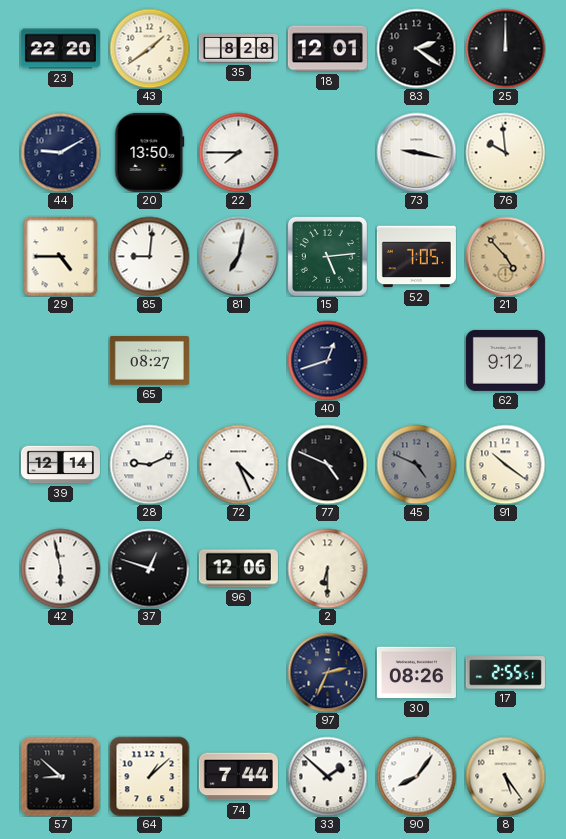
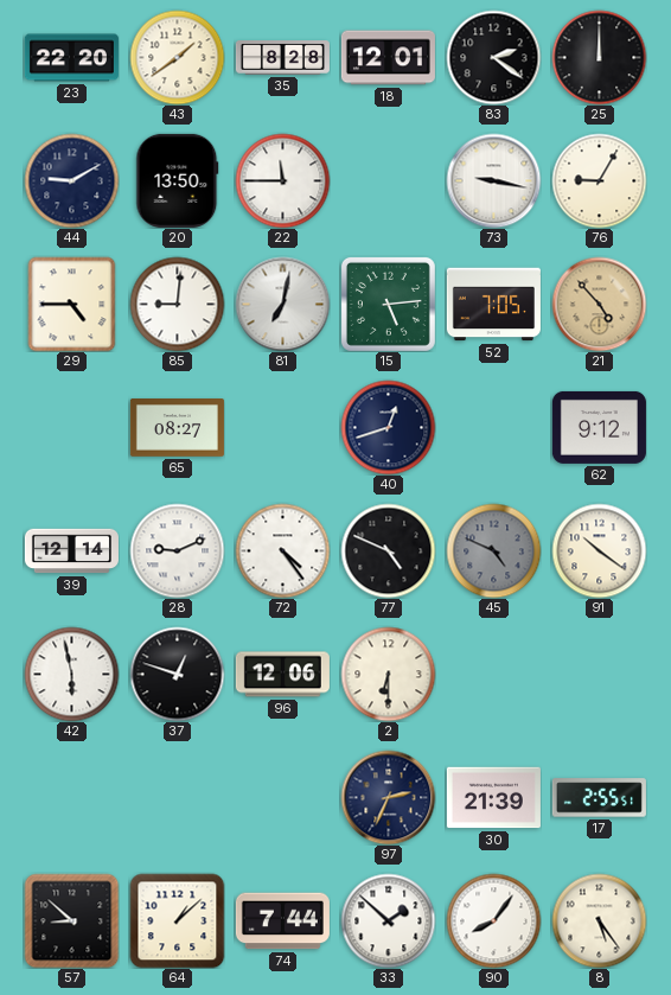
22: 7:45 -> 11:45 (282, 180)
76: 9:59 -> 9:05 (599, 180)
72: 4:26 -> 4:24 (282, 550)
30: 08:26 -> 21:39 (493, 798)
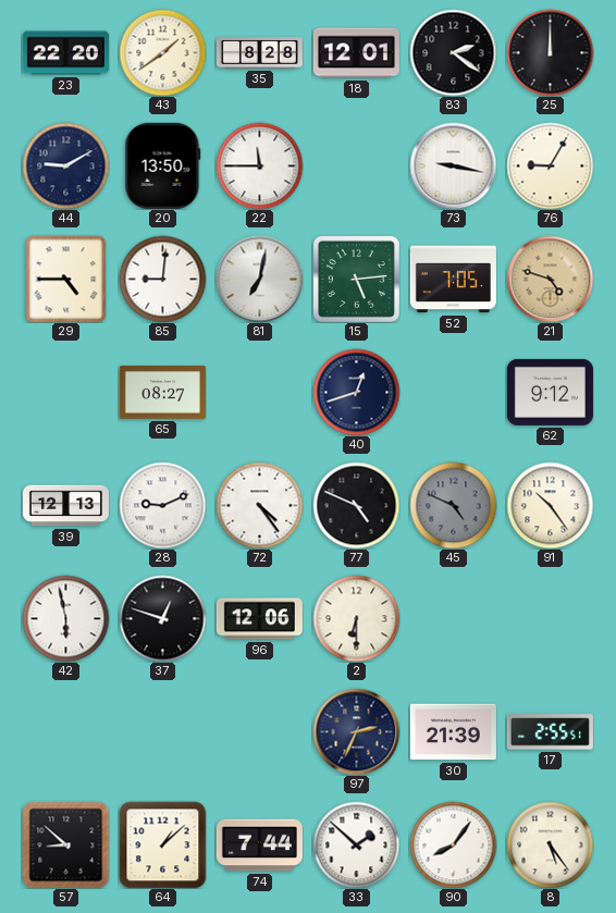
21: 4:53 -> 4:48 (550, 279)
39: 12:14 -> 12:13 (65, 506)
91: 10:21 -> 10:24 (550, 505)
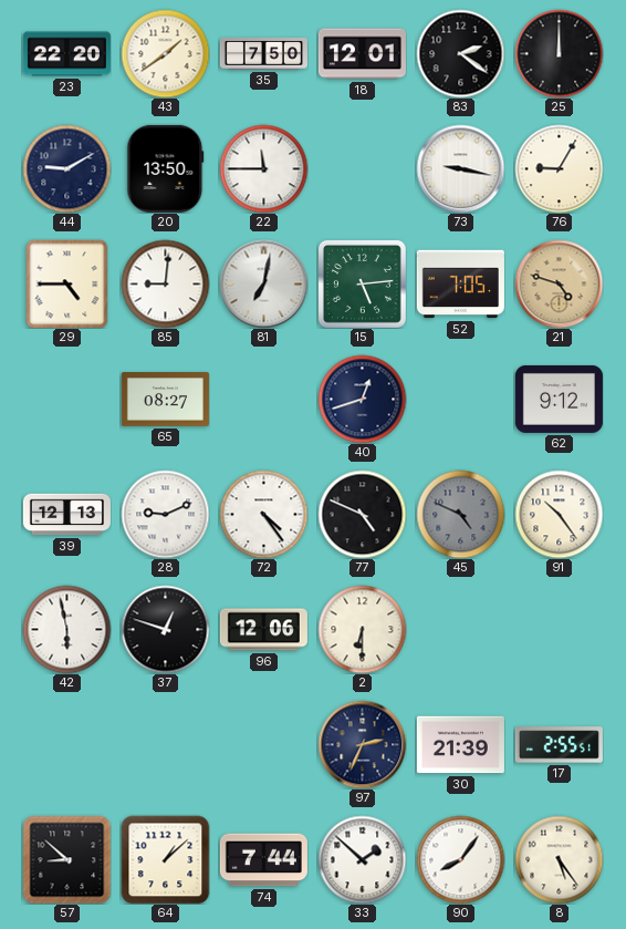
35: 8:28 -> 7:50 (263, 54)
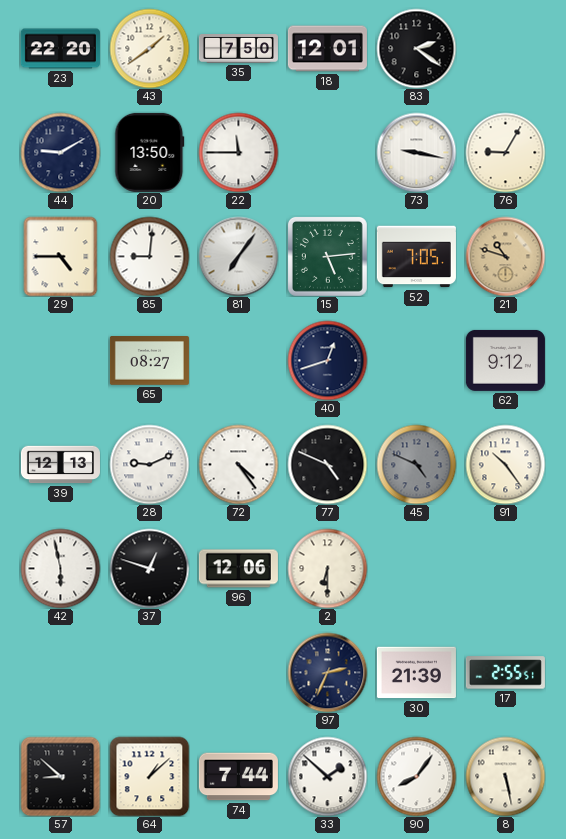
25: 12:00 -> none (559, 53)
81: 7:02 -> 7:06 (238, 256)
21: 4:48 -> 10:48 (505, 256)
8: 5:24 -> 5:28 (505, 776)
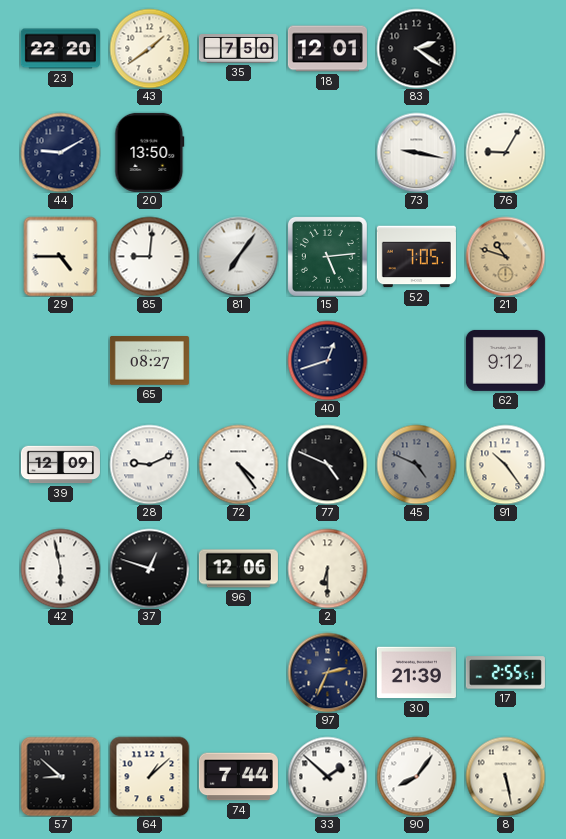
22: 11:45 -> none (238, 152)
39: 12:13 -> 12:09 (60, 465)
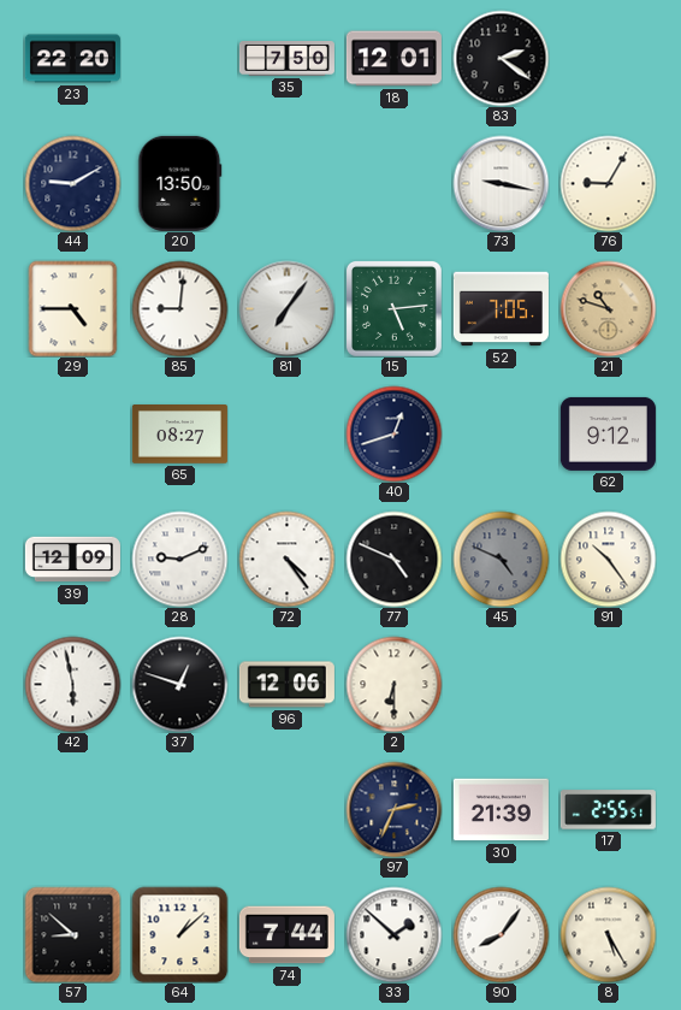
43: 1:39 -> none (149, 48)
8: 5:28 -> 5:25 (608, 934)
